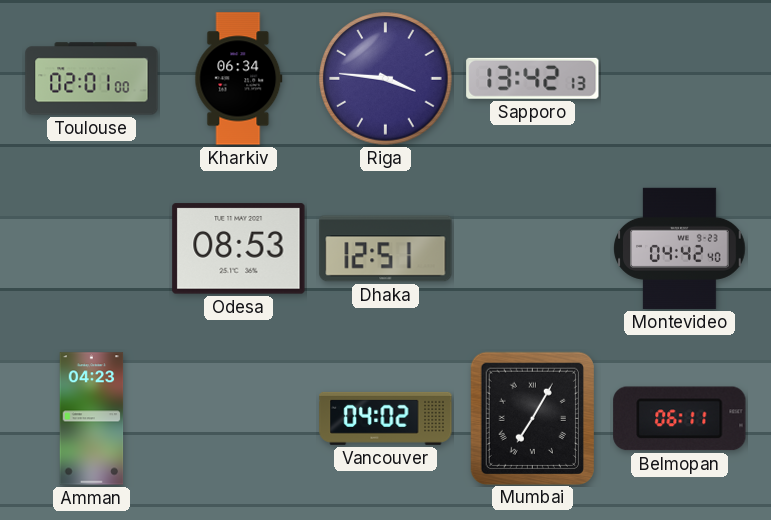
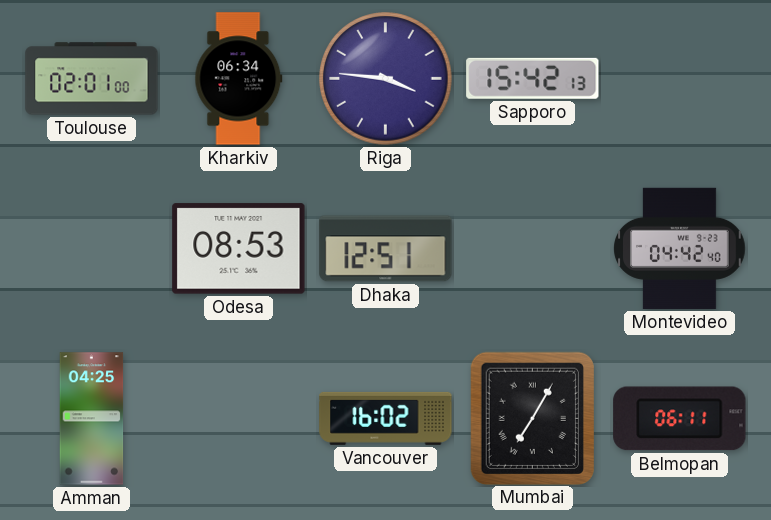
Sapporo: 13:42 -> 15:42 (533, 78)
Amman: 04:23 -> 04:25 (92, 419)
Vancouver: 04:02 -> 16:02 (386, 418)
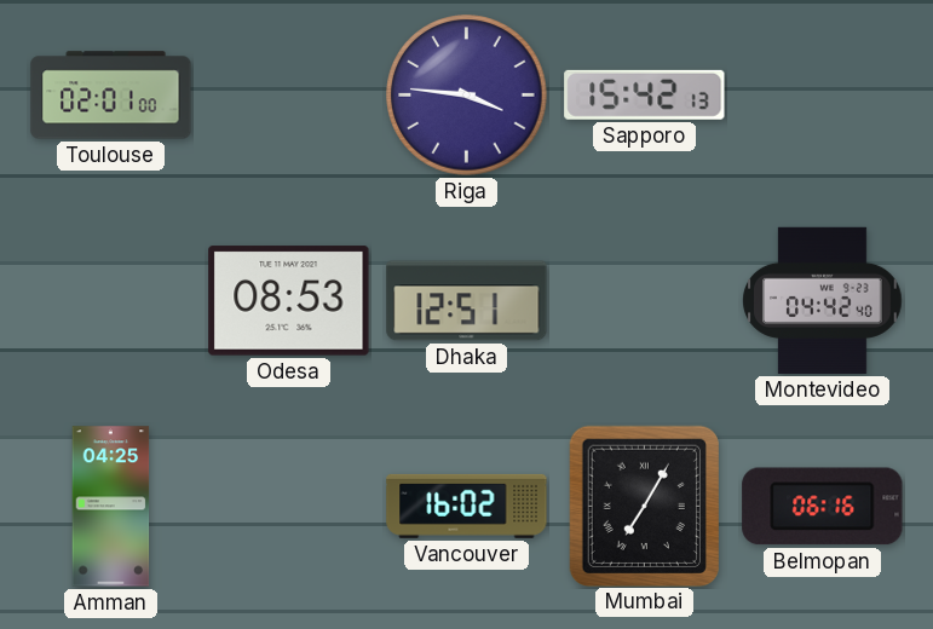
Kharkiv: 06:34 -> none (239, 79)
Belmopan: 06:11 -> 06:16 (823, 507)
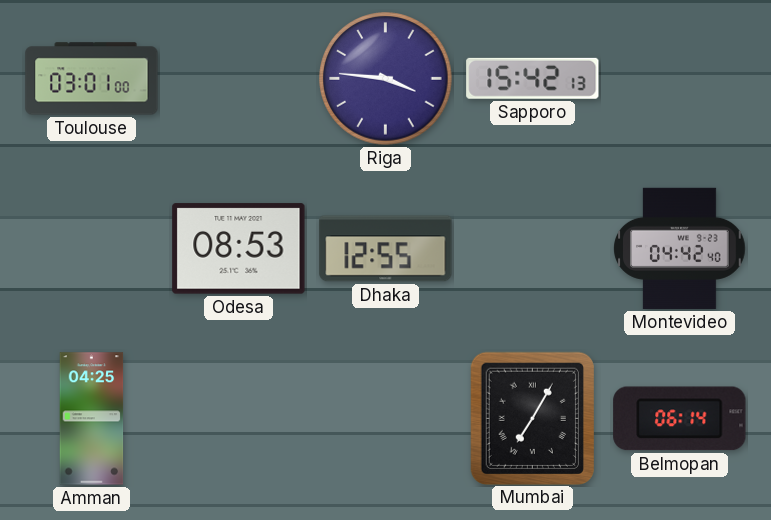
Toulouse: 02:01 -> 03:01 (92, 79)
Dhaka: 12:51 -> 12:55 (386, 249)
Vancouver: 16:02 -> none (467, 506)
Belmopan: 06:16 -> 06:14 (680, 419)
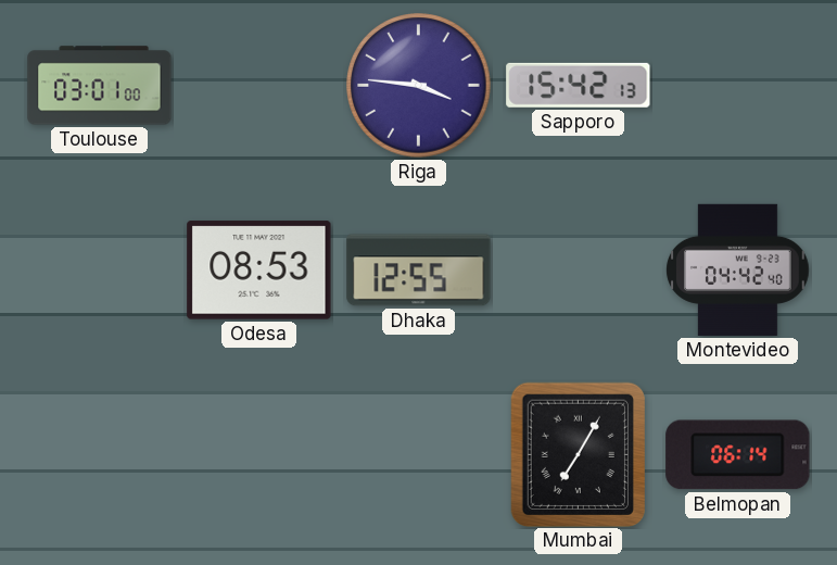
Amman: 04:25 -> none (92, 419)
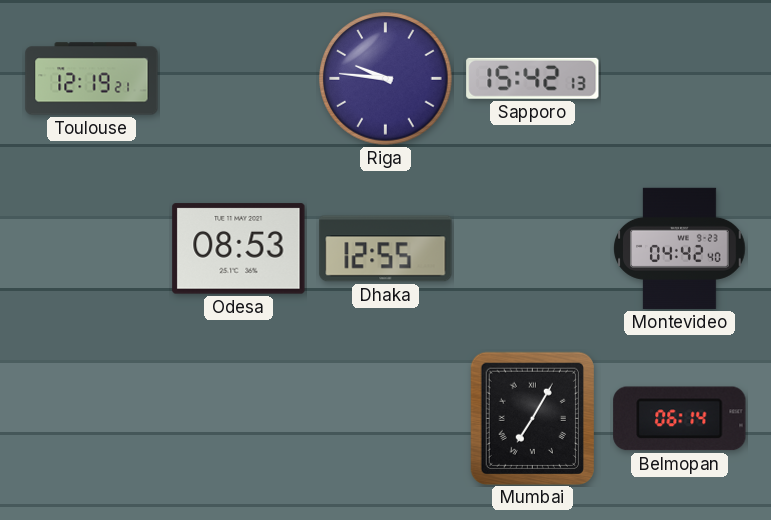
Toulouse: 03:01 -> 12:19 (92, 79)
Riga: 3:46 -> 9:46 (386, 79)
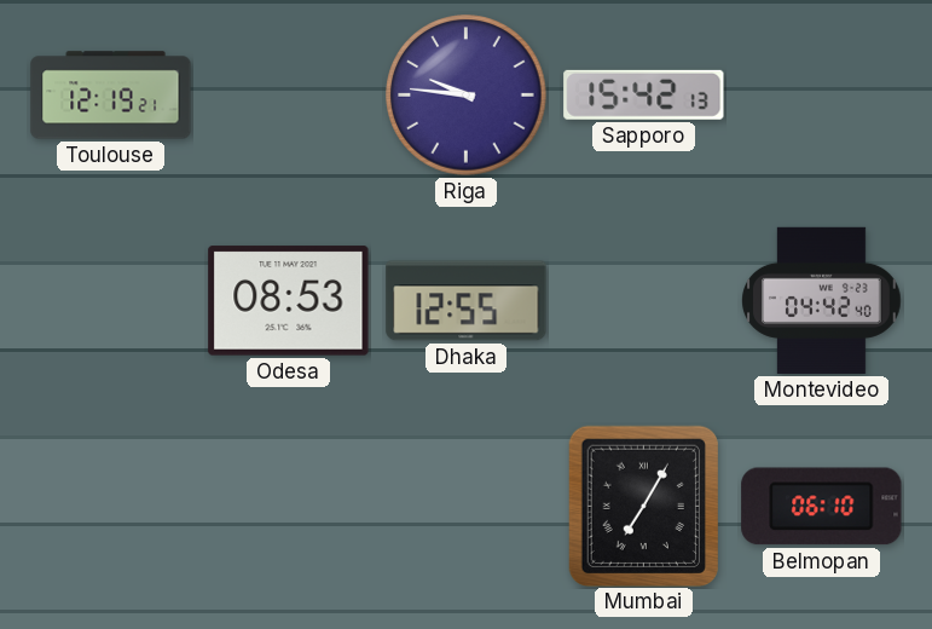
Belmopan: 06:14 -> 06:10 (822, 507)
